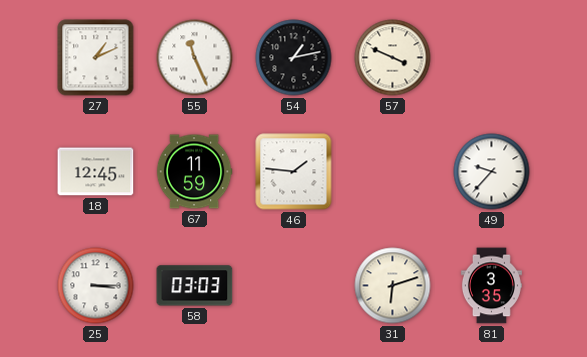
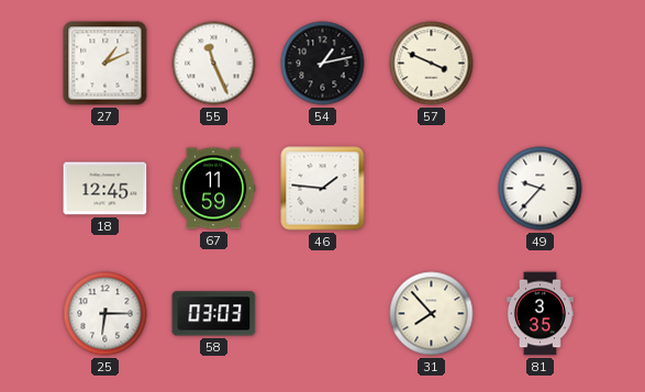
25: 3:15 -> 6:15 (105, 314)
31: 6:12 -> 7:53 (432, 314)
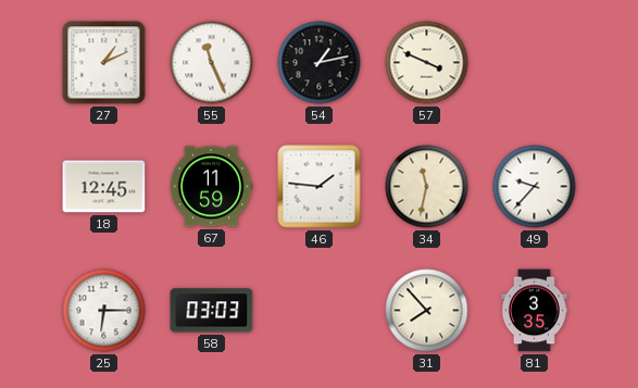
34: none -> 11:32 (427, 187)
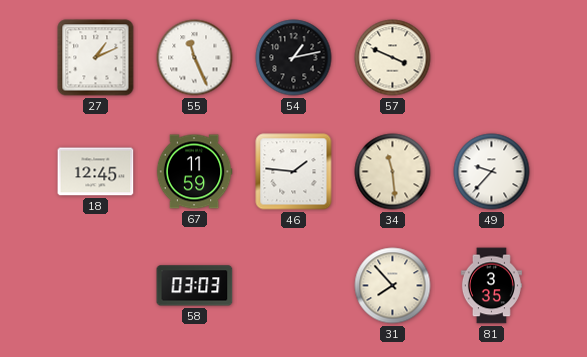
34: 11:32 -> 11:29 (393, 172)
25: 6:15 -> none (104, 311)
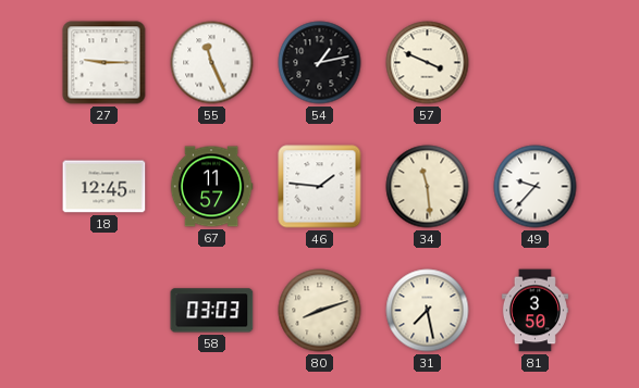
27: 1:11 -> 9:15 (105, 63)
67: 11:59 -> 11:57 (211, 187)
80: none -> 8:12 (320, 311)
31: 7:53 -> 7:28 (428, 311)
81: 3:35 -> 3:50 (534, 311)
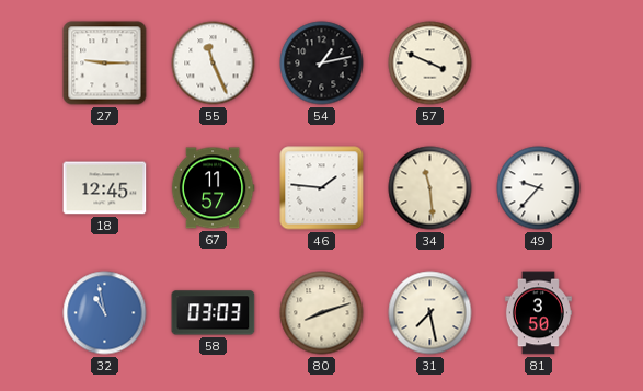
32: none -> 10:58 (105, 313)
